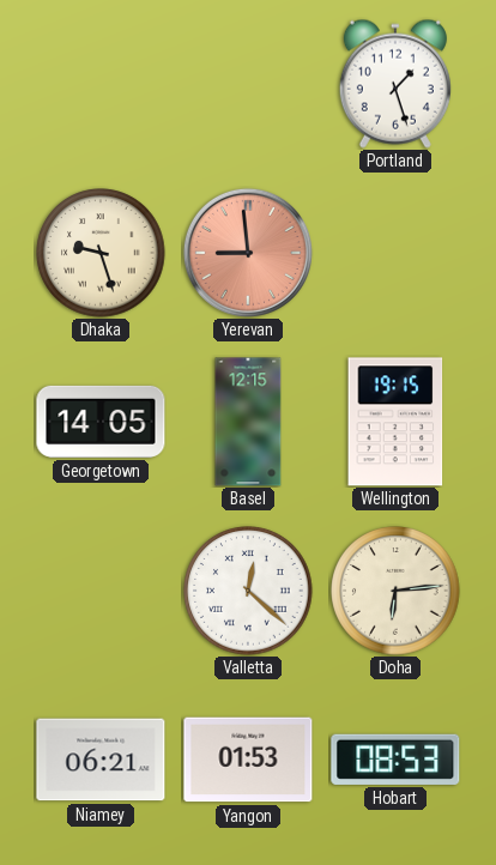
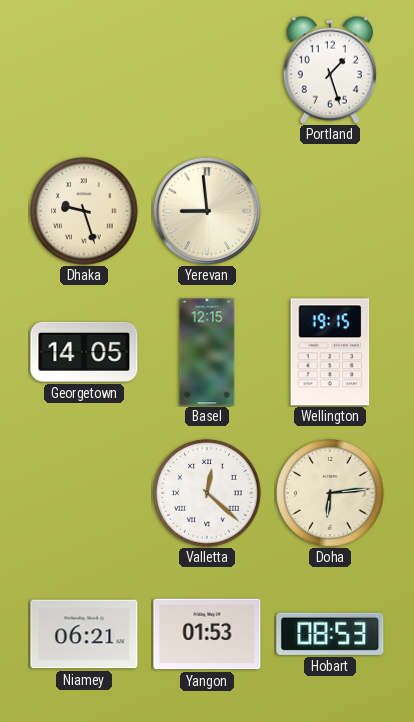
Yerevan dial: salmon -> cream (207, 211)
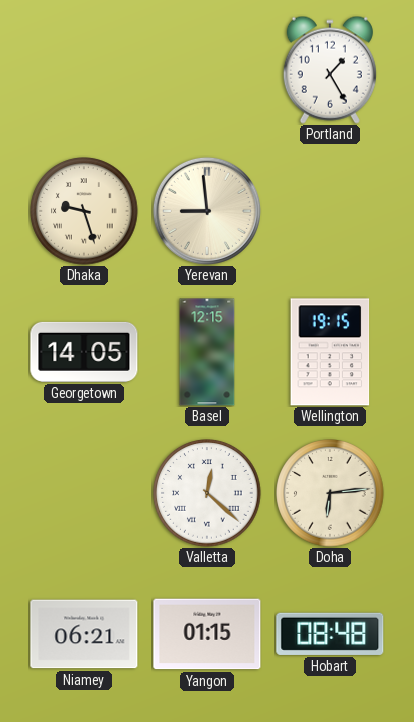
Portland: 1:27 -> 1:25 (330, 70)
Yangon: 01:53 -> 01:15 (207, 634)
Hobart: 08:53 -> 08:48 (330, 634)
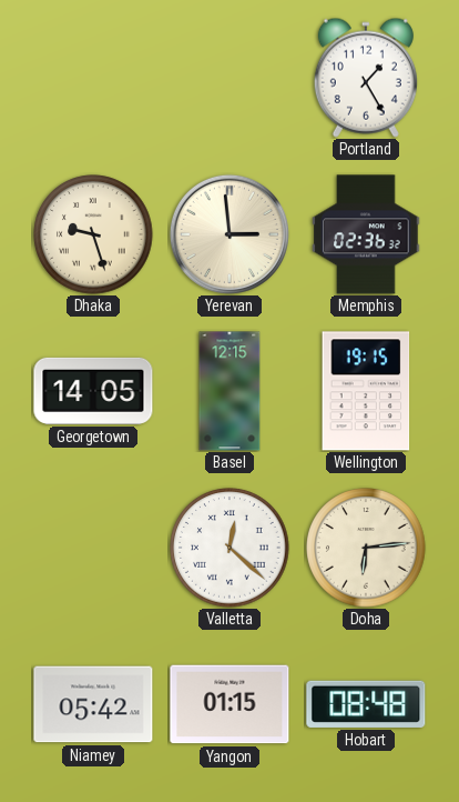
Yerevan: 8:59 -> 2:59 (229, 234)
Memphis: none -> 02:36 (366, 234)
Niamey: 06:21 -> 05:42 (93, 704)
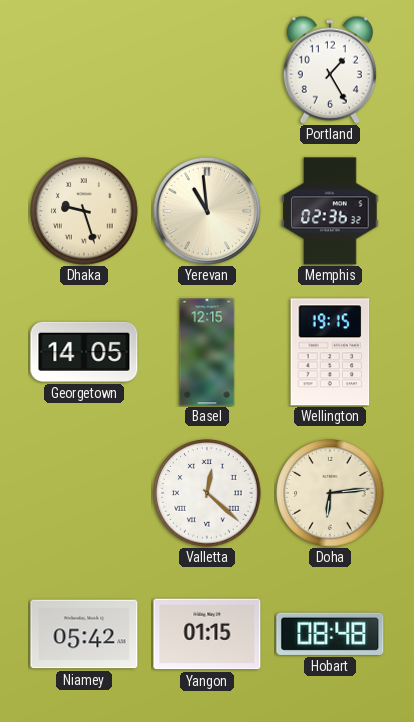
Yerevan: 2:59 -> 10:59 (207, 211)
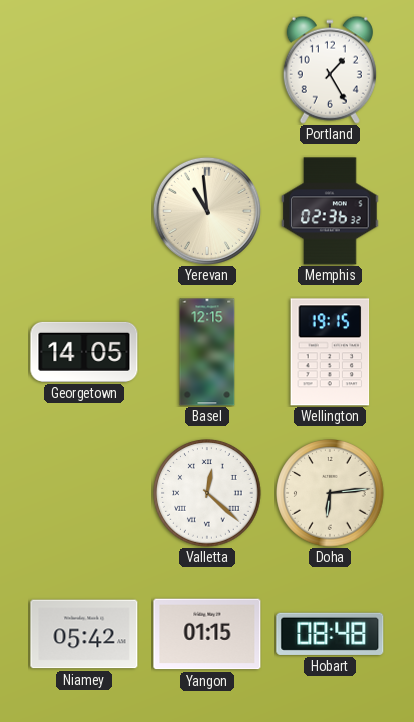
Dhaka: 9:27 -> none (84, 211)
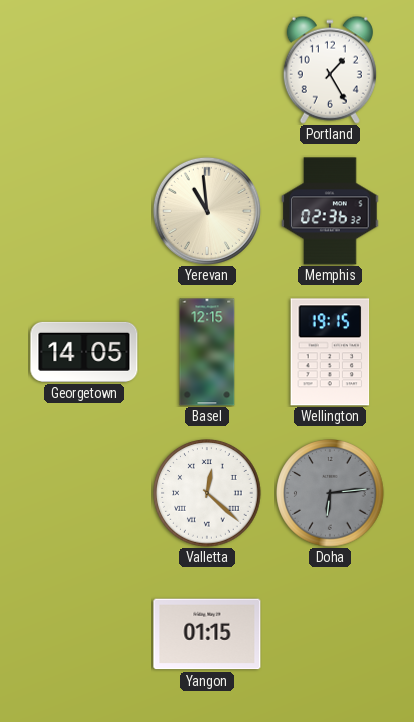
Doha dial: cream -> grey (330, 493)
Niamey: 05:42 -> none (84, 634)
Hobart: 08:48 -> none (330, 634)
